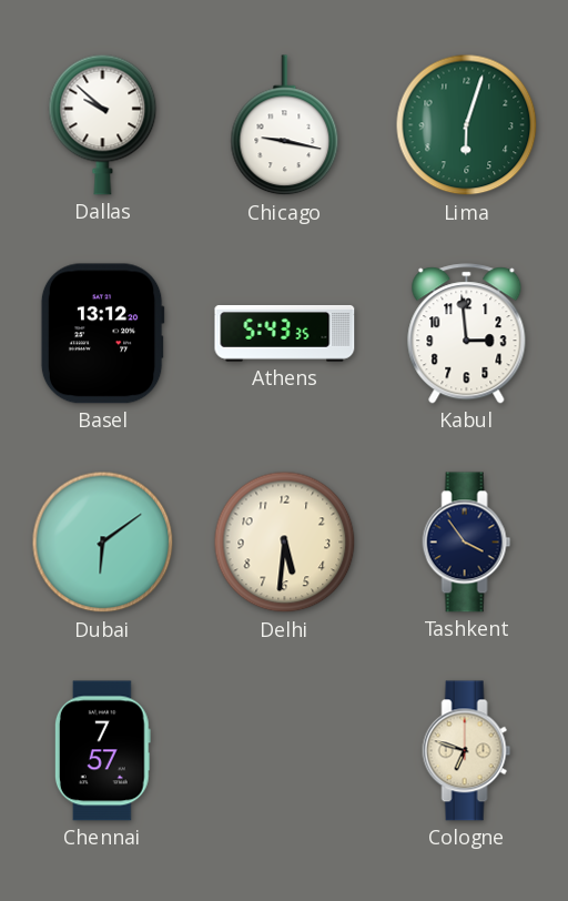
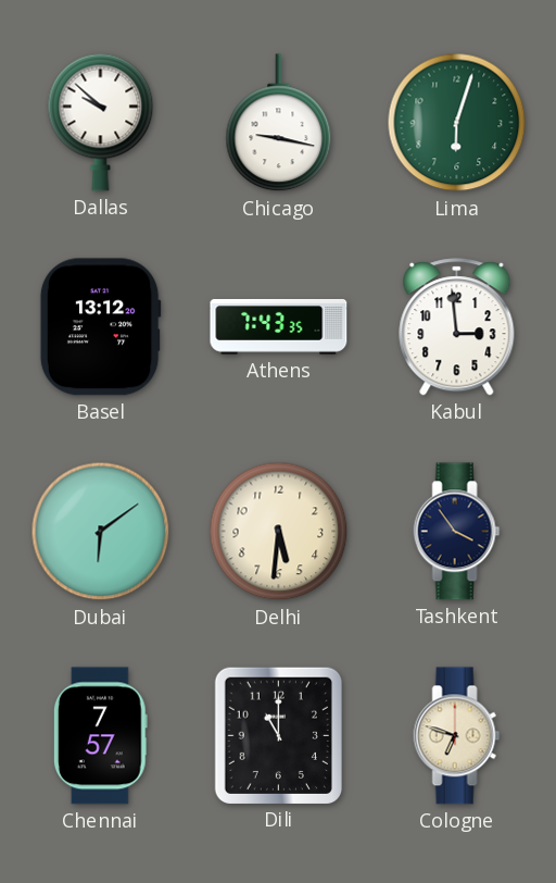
Athens: 5:43 -> 7:43 (279, 326)
Dili: none -> 11:00 (278, 735)
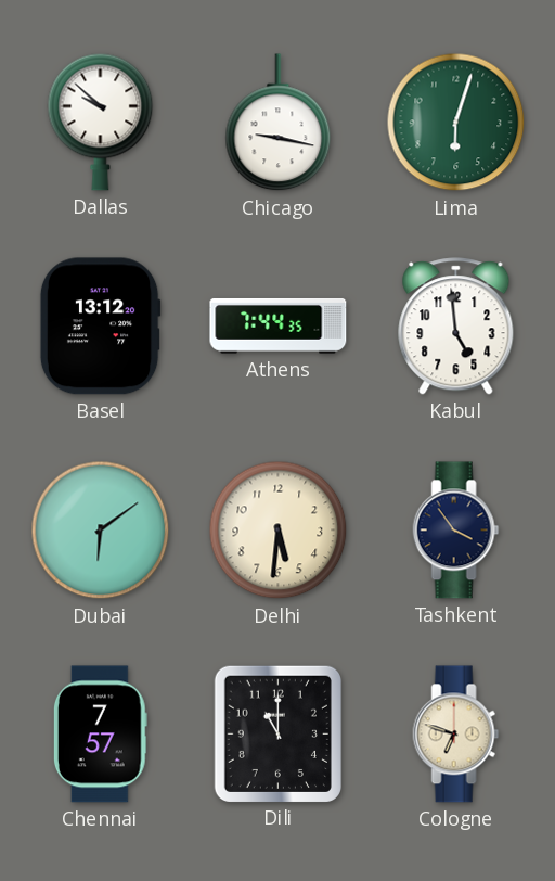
Athens: 7:43 -> 7:44 (279, 325)
Kabul: 2:59 -> 4:59 (456, 327)
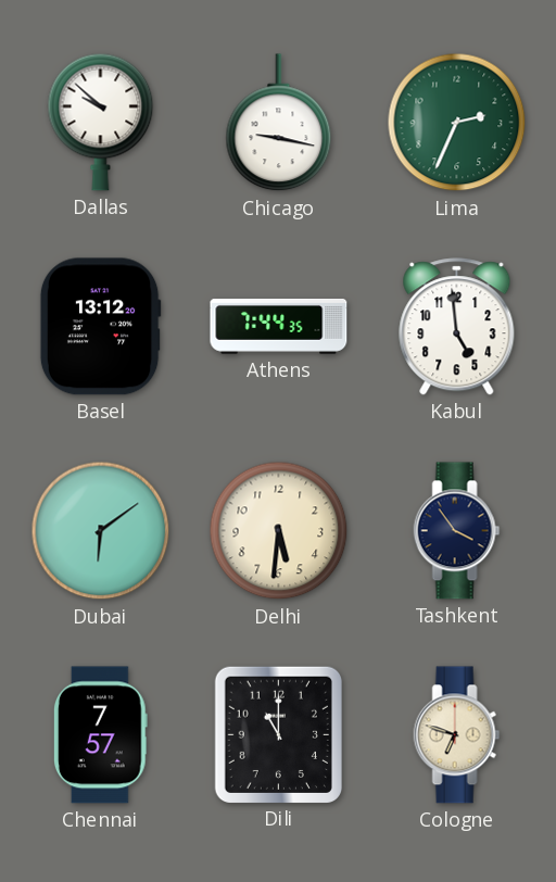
Lima: 6:03 -> 2:34 (457, 123)
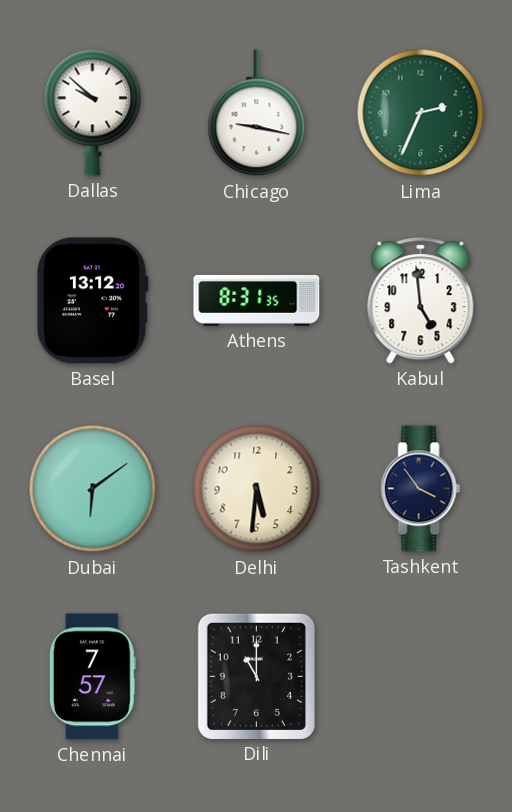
Athens: 7:44 -> 8:31 (257, 300)
Cologne: 6:48 -> none (457, 735)
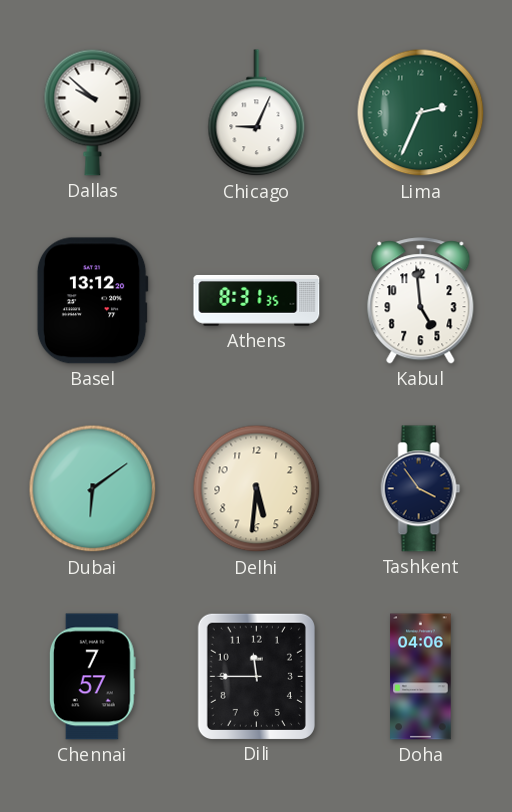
Chicago: 9:17 -> 9:04 (257, 113)
Dili: 11:00 -> 11:45 (256, 676)
Doha: none -> 04:06 (421, 677)
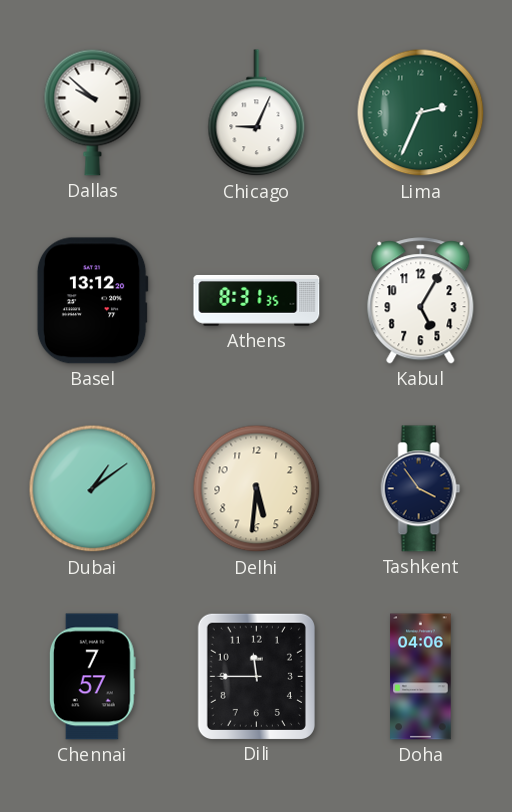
Kabul: 4:59 -> 5:05 (421, 301)
Dubai: 6:09 -> 1:09 (93, 489)
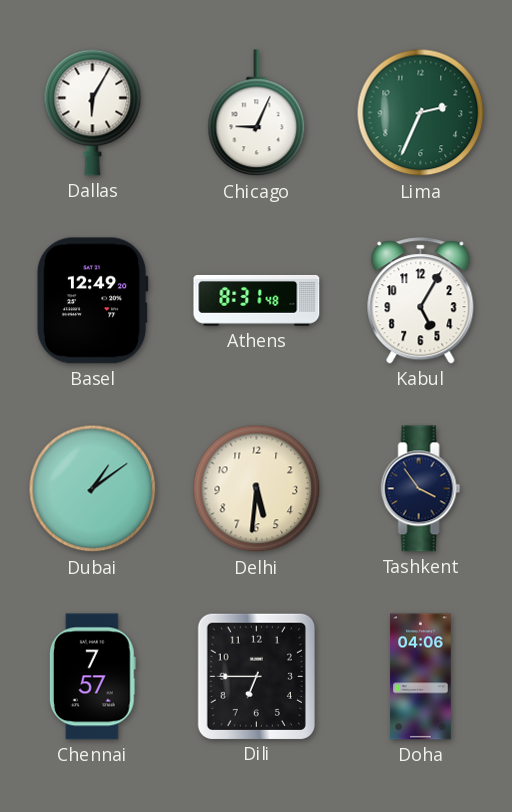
Dallas: 9:52 -> 6:05 (93, 112)
Basel: 13:12 -> 12:49 (92, 301)
Athens: 8:31:35 -> 8:31:48 (257, 300)
Dili: 11:45 -> 6:45 (256, 676)
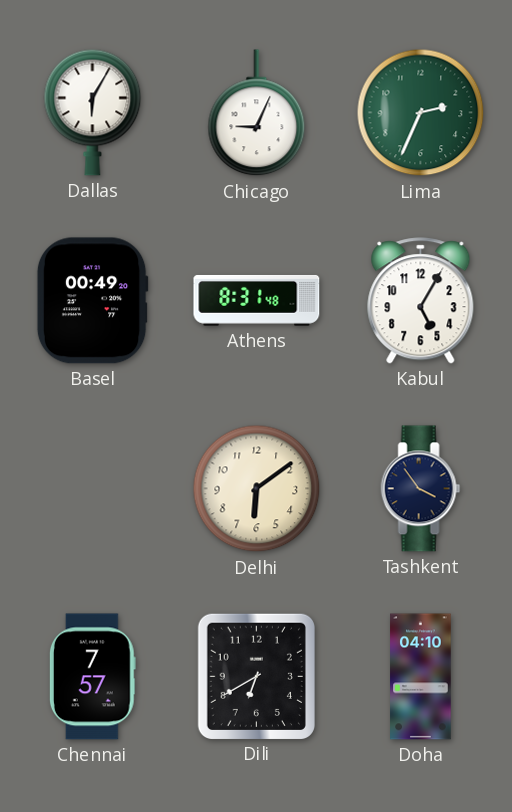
Basel: 12:49 -> 00:49 (92, 301)
Dubai: 1:09 -> none (93, 489)
Delhi: 5:31 -> 6:09 (257, 489)
Dili: 6:45 -> 6:40 (256, 676)
Doha: 04:06 -> 04:10 (421, 677)
